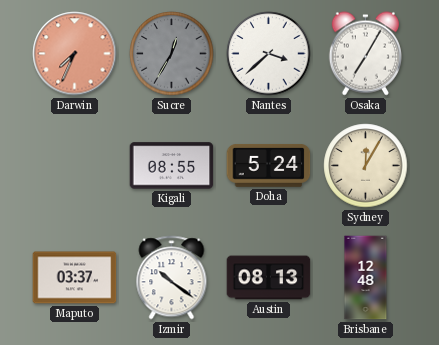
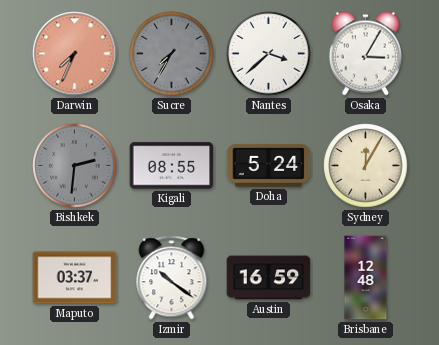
Sucre: 12:35 -> 7:35 (172, 54)
Osaka: 7:05 -> 3:05 (365, 54)
Bishkek: none -> 2:31 (75, 166)
Austin: 08:13 -> 16:59 (269, 278)
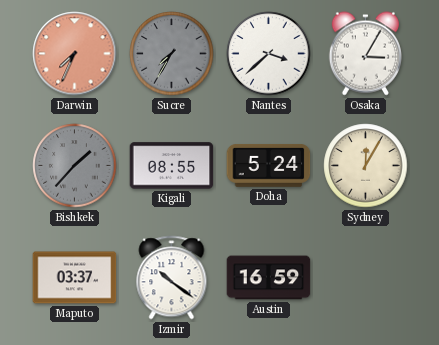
Bishkek: 2:31 -> 1:37 (75, 166)
Brisbane: 12:48 -> none (366, 278)
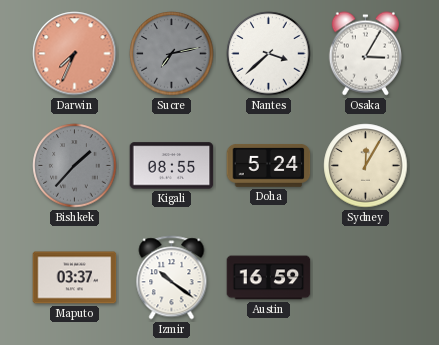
Sucre: 7:35 -> 7:13 (172, 54)
